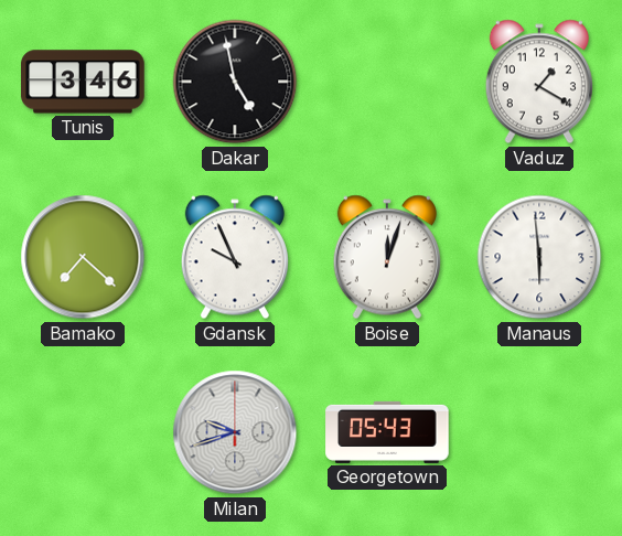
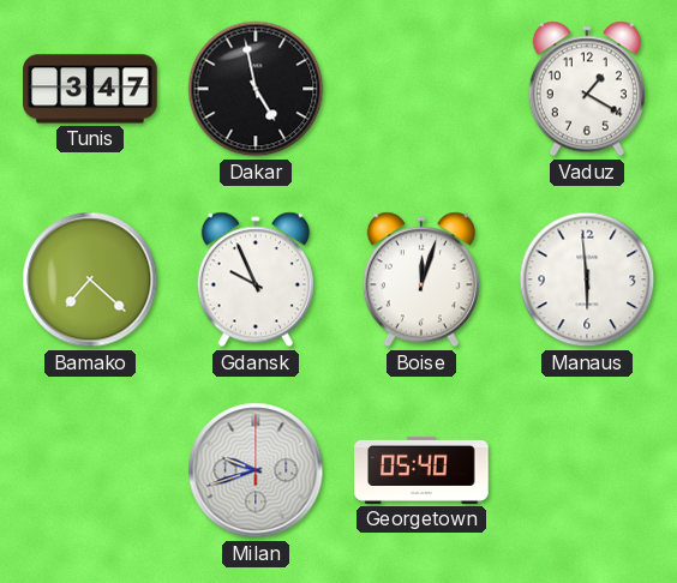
Tunis: 3:46 -> 3:47 (90, 89)
Georgetown: 05:43 -> 05:40 (421, 470)
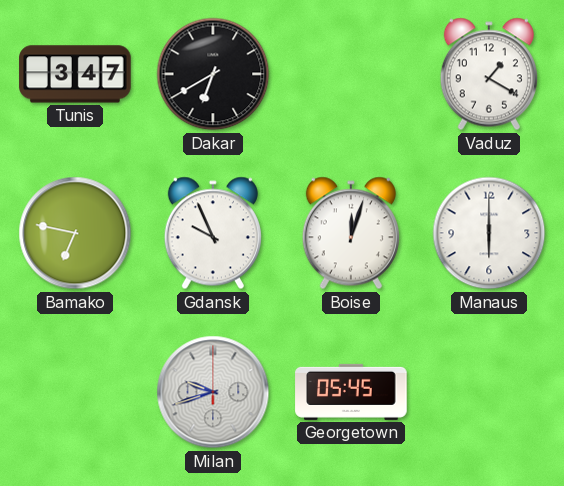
Dakar: 4:58 -> 6:40 (213, 74)
Bamako: 7:22 -> 6:47 (75, 233)
Manaus: 5:59 -> 6:00 (489, 233)
Georgetown: 05:40 -> 05:45 (351, 392)
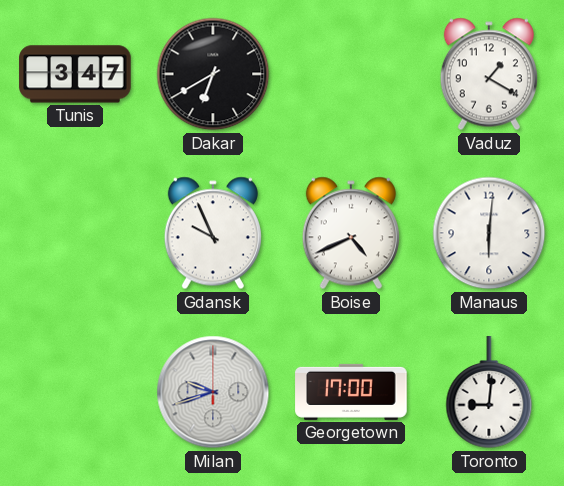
Bamako: 6:47 -> none (75, 233)
Boise: 12:03 -> 4:41 (351, 233)
Manaus: 6:00 -> 6:01 (489, 233)
Georgetown: 05:45 -> 17:00 (351, 392)
Toronto: none -> 9:01 (489, 393)
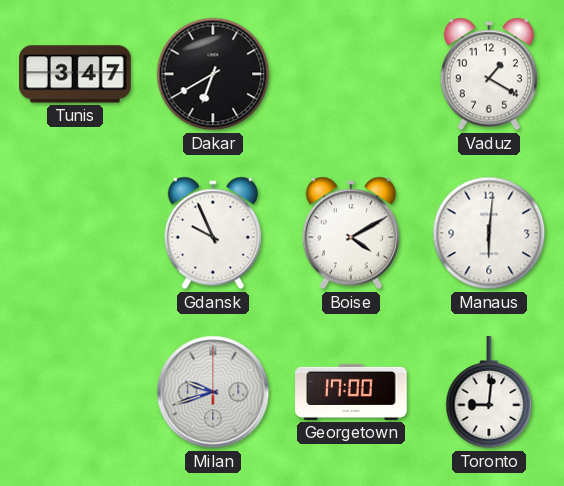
Boise: 4:41 -> 4:10 (351, 233)
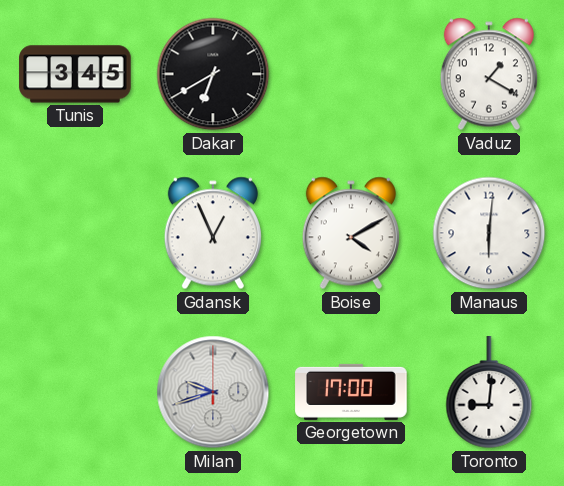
Tunis: 3:47 -> 3:45 (75, 74)
Gdansk: 9:56 -> 12:56 (213, 233)
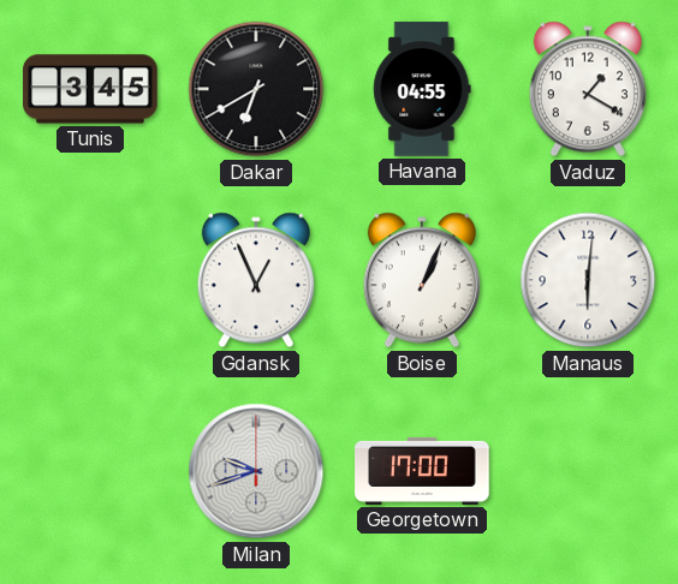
Havana: none -> 04:55 (422, 89)
Boise: 4:10 -> 1:04 (422, 280)
Toronto: 9:01 -> none (489, 393)
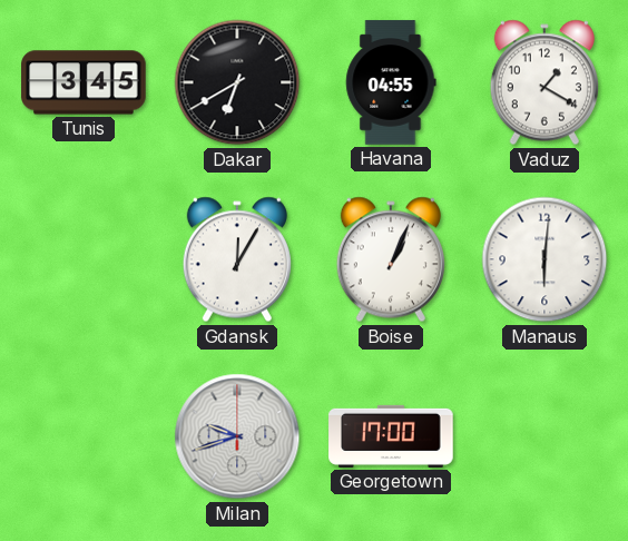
Gdansk: 12:56 -> 12:05 (237, 259)
